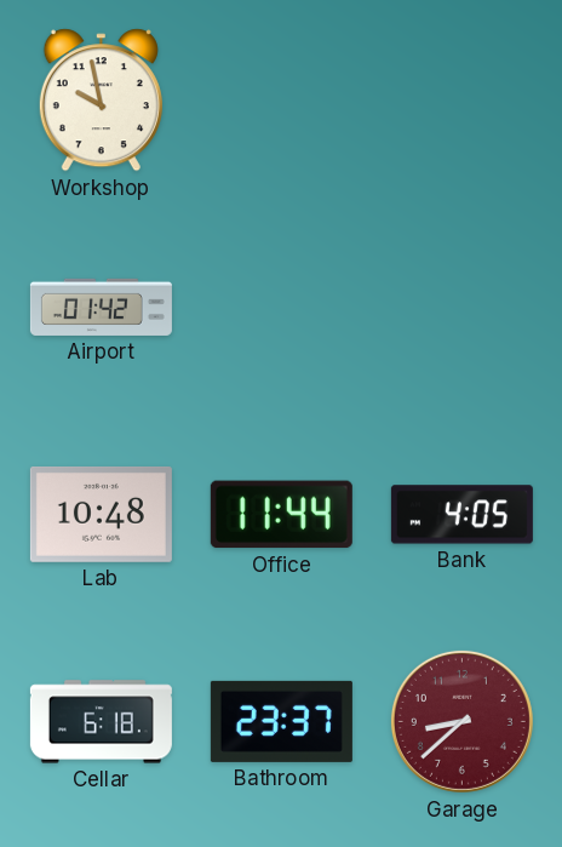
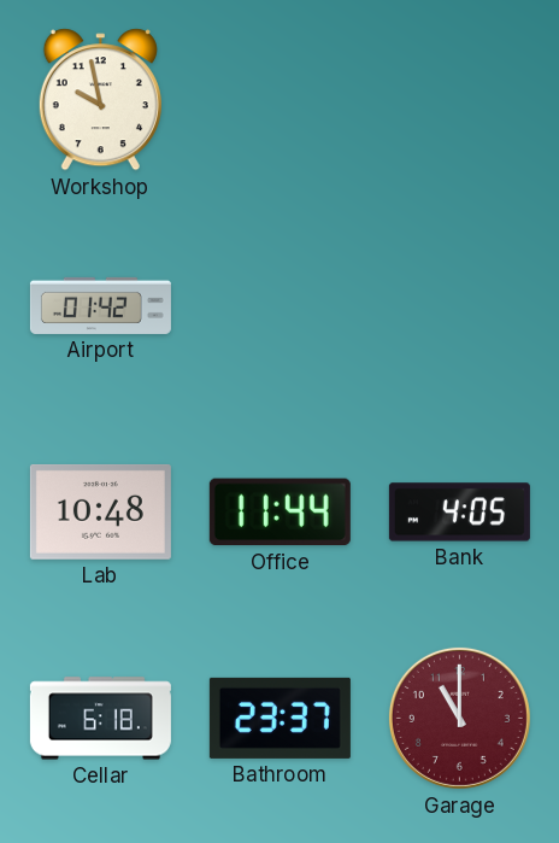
Garage: 8:38 -> 11:00 (459, 718)
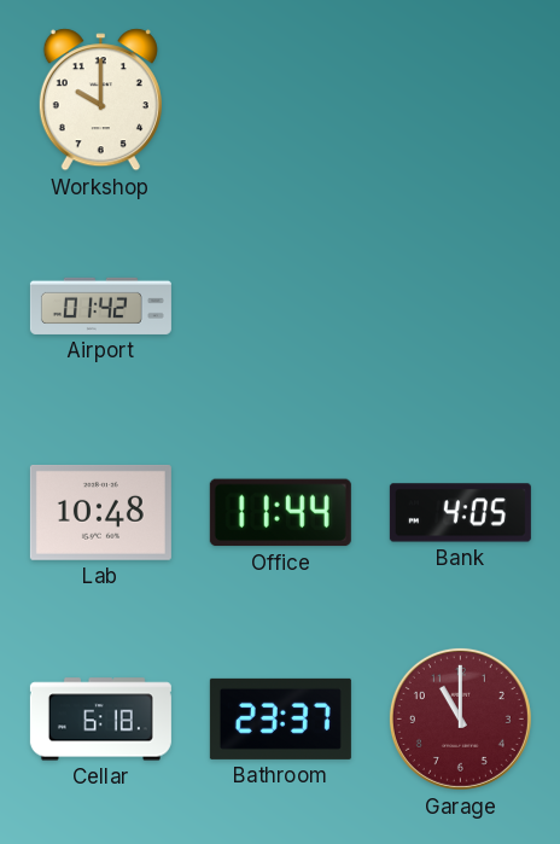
Workshop: 9:58 -> 10:00 (100, 100)
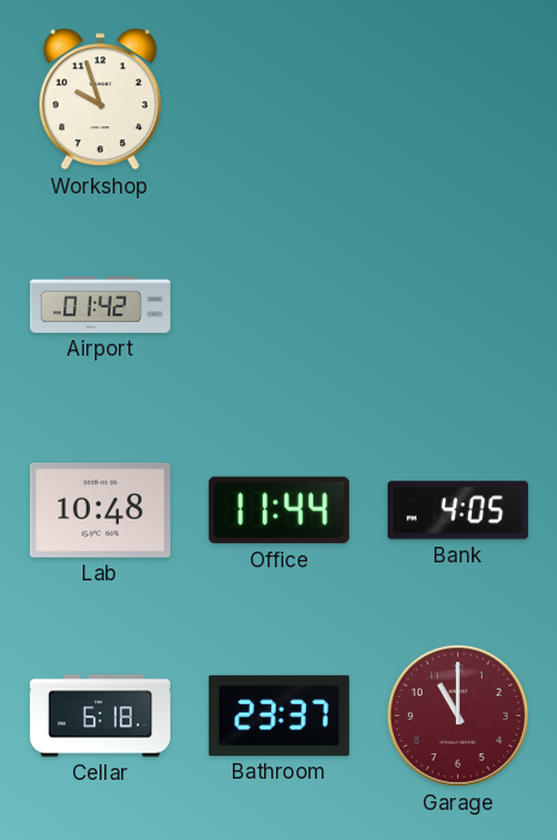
Workshop: 10:00 -> 9:57 (100, 100)
